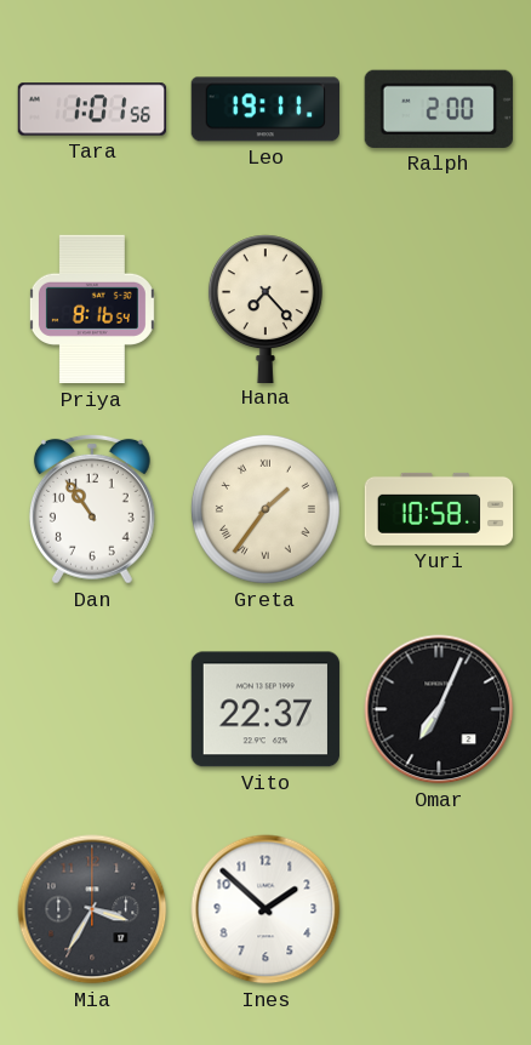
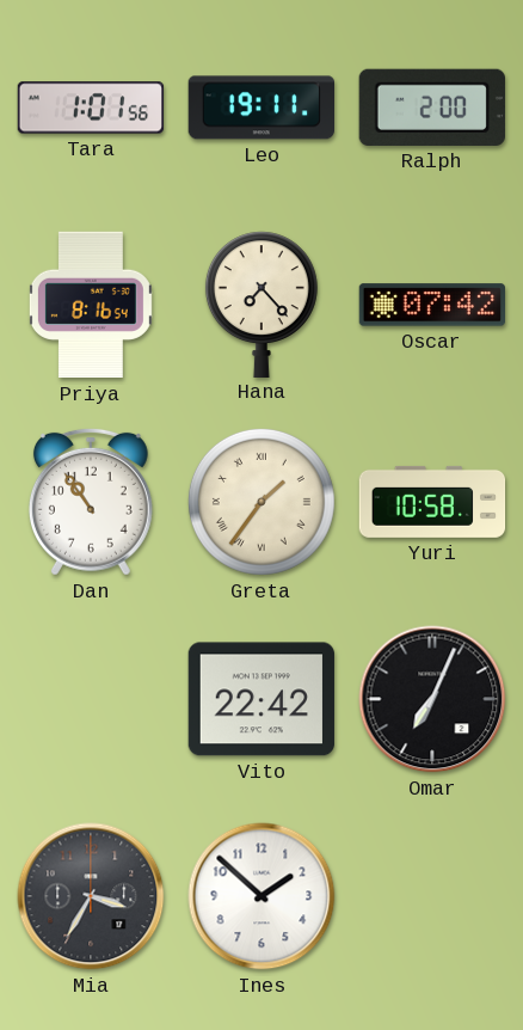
Oscar: none -> 07:42 (431, 305)
Vito: 22:37 -> 22:42 (260, 699)
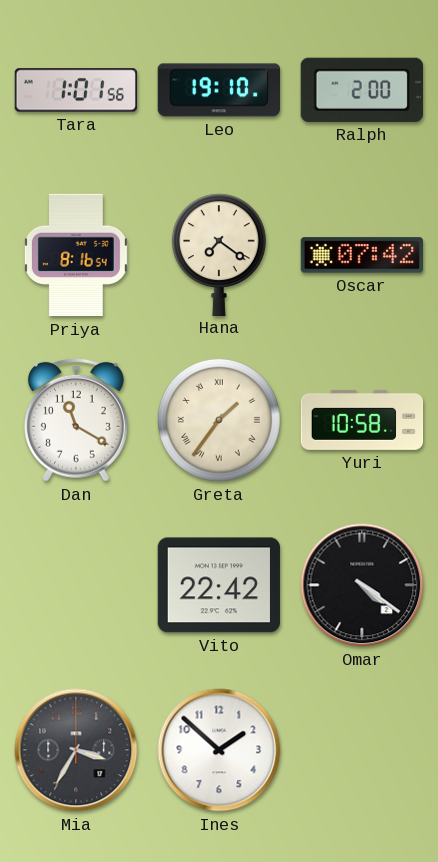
Leo: 19:11 -> 19:10 (218, 90)
Hana: 7:23 -> 7:21 (219, 254)
Dan: 10:54 -> 11:20 (76, 420)
Omar: 7:04 -> 4:21 (362, 585)
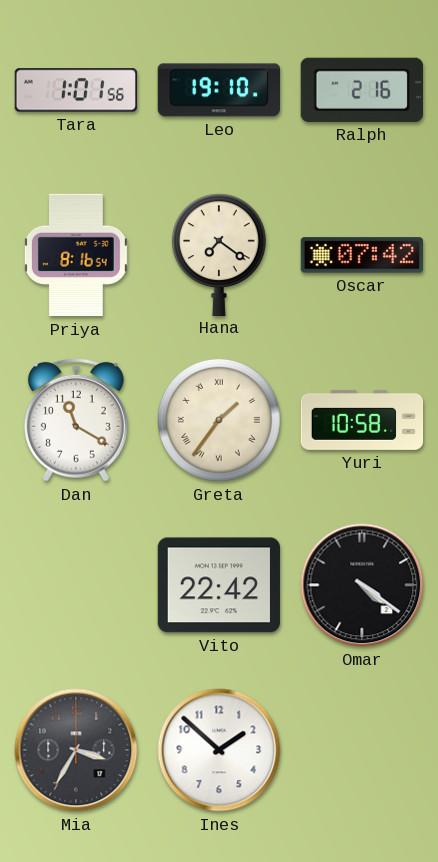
Ralph: 2:00 -> 2:16 (362, 90)
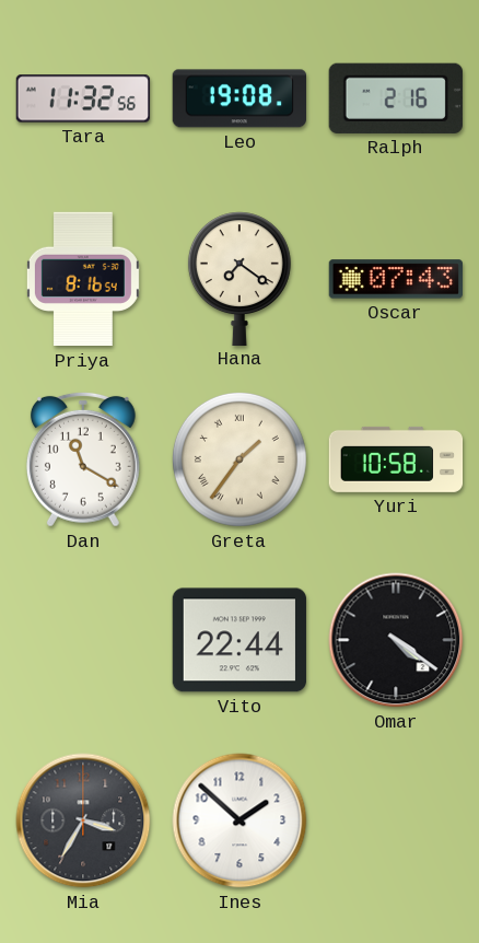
Tara: 1:01 -> 11:32 (83, 98)
Leo: 19:10 -> 19:08 (238, 98)
Oscar: 07:42 -> 07:43 (395, 279)
Vito: 22:42 -> 22:44 (238, 640)
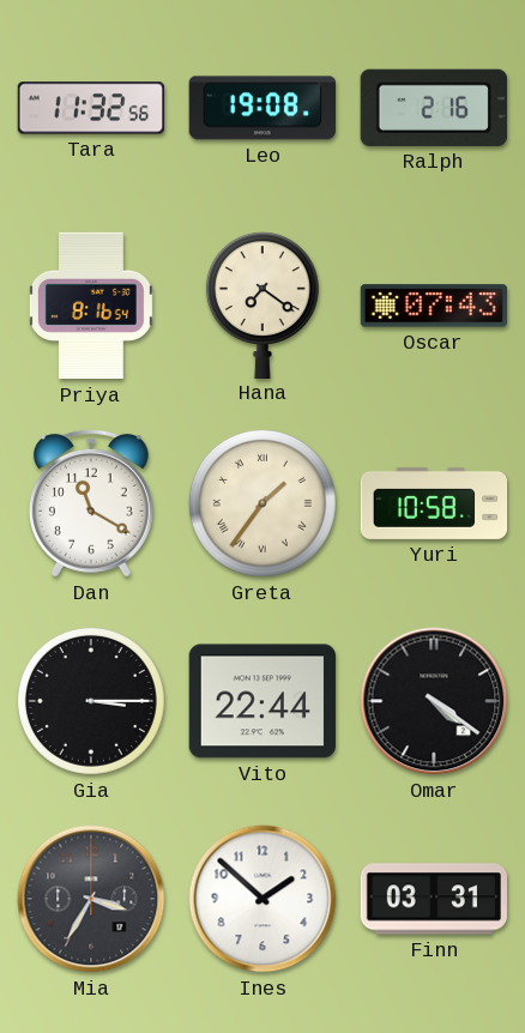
Gia: none -> 3:15 (91, 701)
Finn: none -> 03:31 (434, 899)
